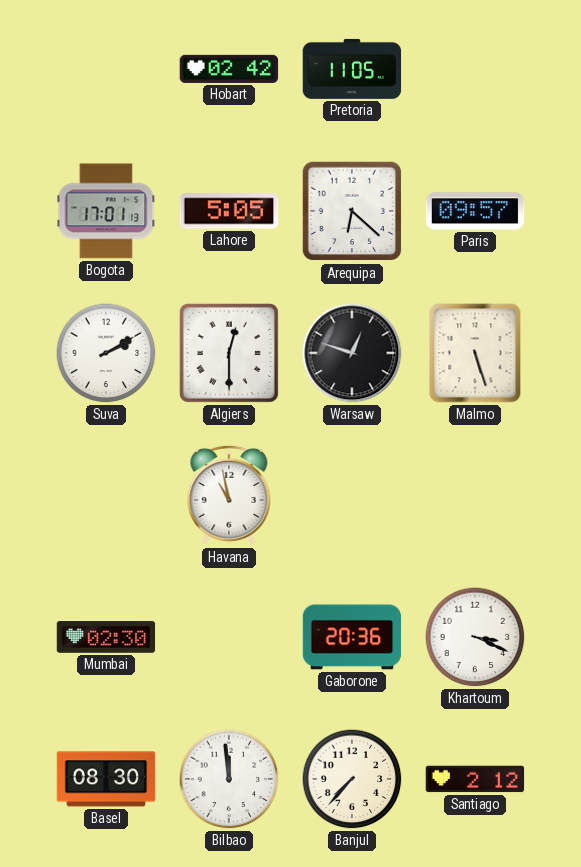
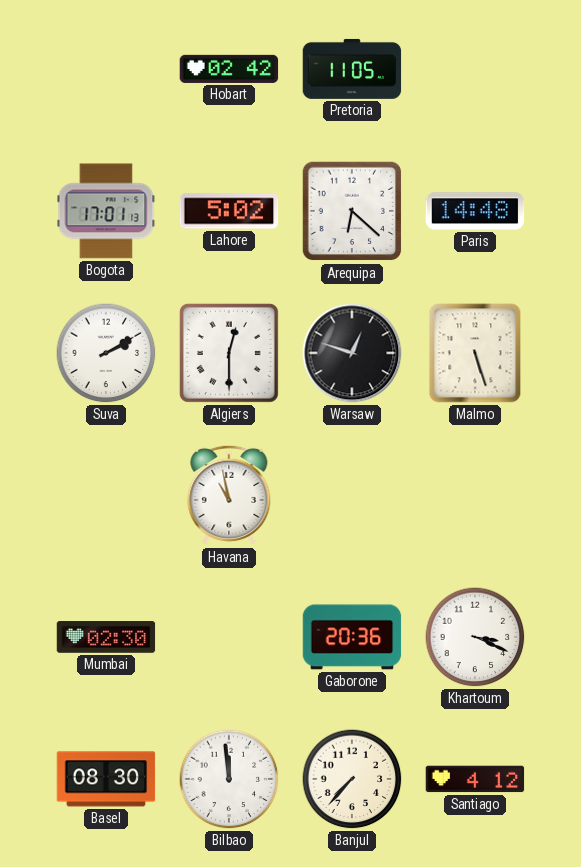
Lahore: 5:05 -> 5:02 (229, 211)
Paris: 09:57 -> 14:48 (475, 211)
Santiago: 2:12 -> 4:12 (475, 779)
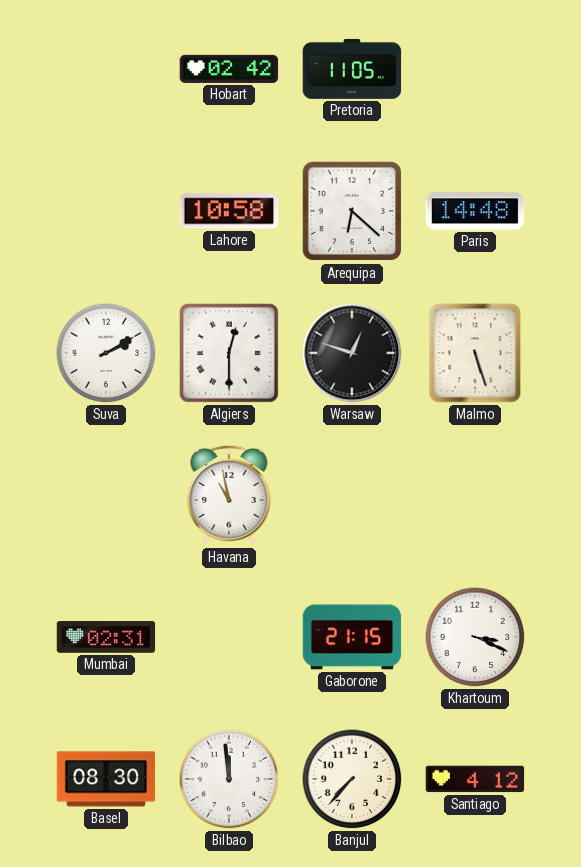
Bogota: 17:01 -> none (106, 211)
Lahore: 5:02 -> 10:58 (229, 211)
Mumbai: 02:30 -> 02:31 (106, 637)
Gaborone: 20:36 -> 21:15 (352, 637)
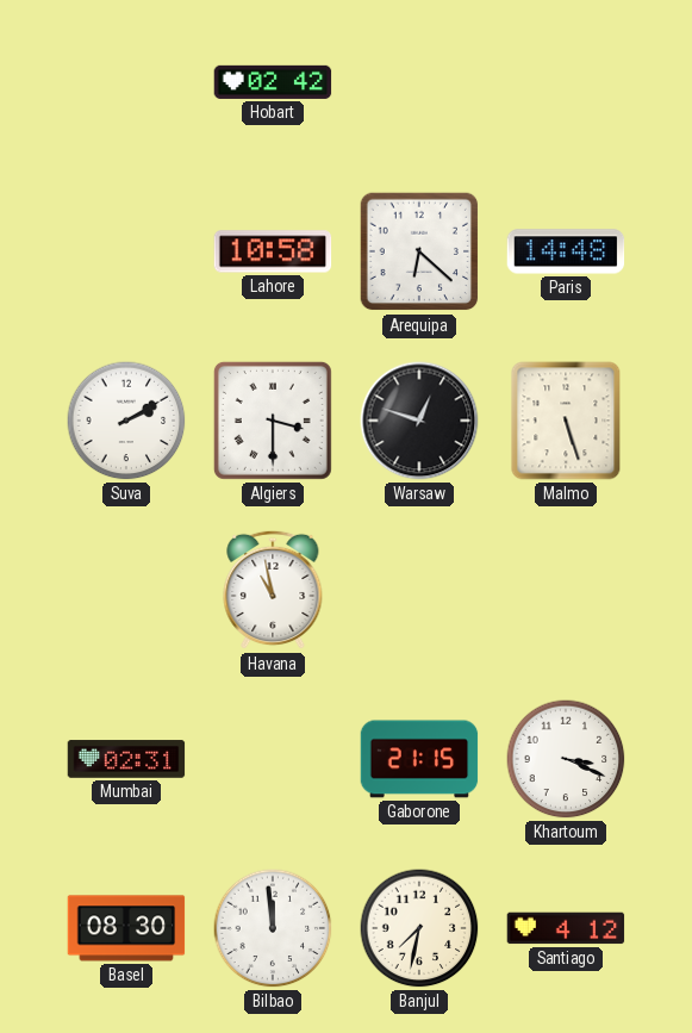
Pretoria: 11:05 -> none (352, 69)
Algiers: 12:30 -> 3:30 (273, 421)
Banjul: 7:37 -> 7:32 (419, 928)
